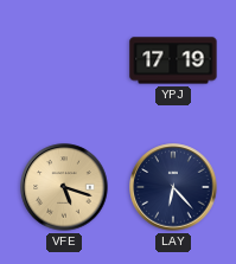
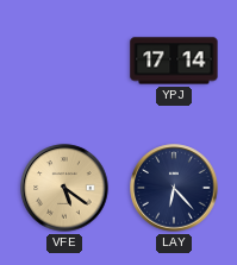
YPJ: 17:19 -> 17:14 (174, 61)
VFE: 5:18 -> 5:21 (64, 188)
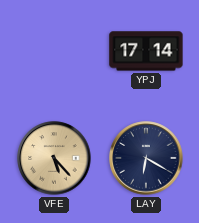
VFE: 5:21 -> 5:23 (54, 158)
LAY: 6:23 -> 6:20 (146, 158)
